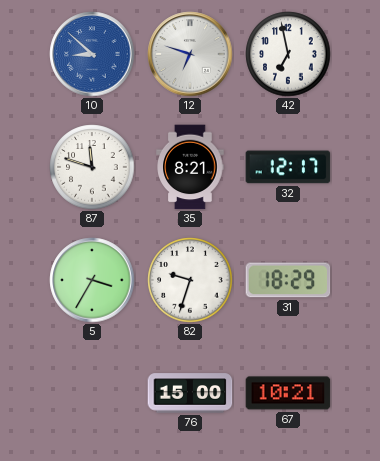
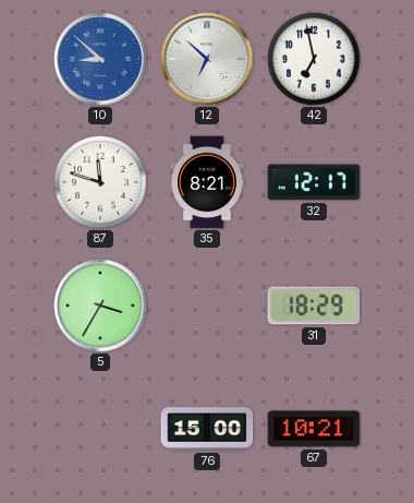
12: 6:48 -> 6:52 (207, 59)
82: 9:33 -> none (190, 280)
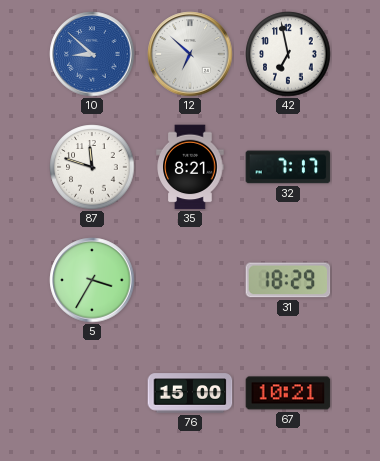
32: 12:17 -> 7:17 (288, 167)
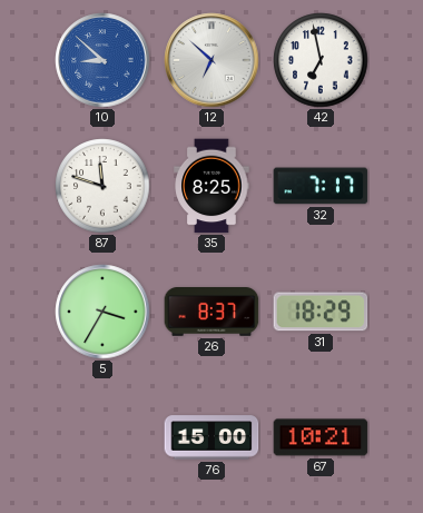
35: 8:21 -> 8:25 (211, 186)
26: none -> 8:37 (211, 313)
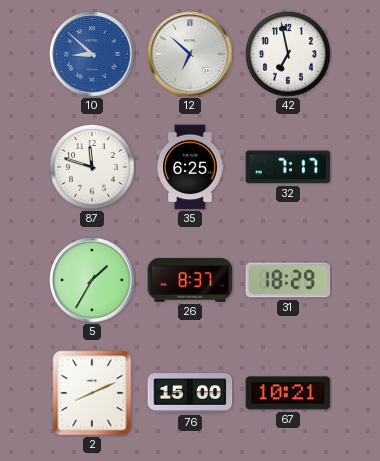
35: 8:25 -> 6:25 (190, 167)
5: 3:35 -> 1:35 (92, 280)
2: none -> 8:11 (92, 393)
